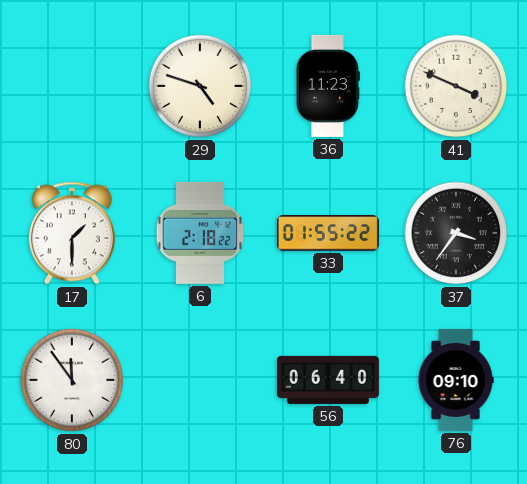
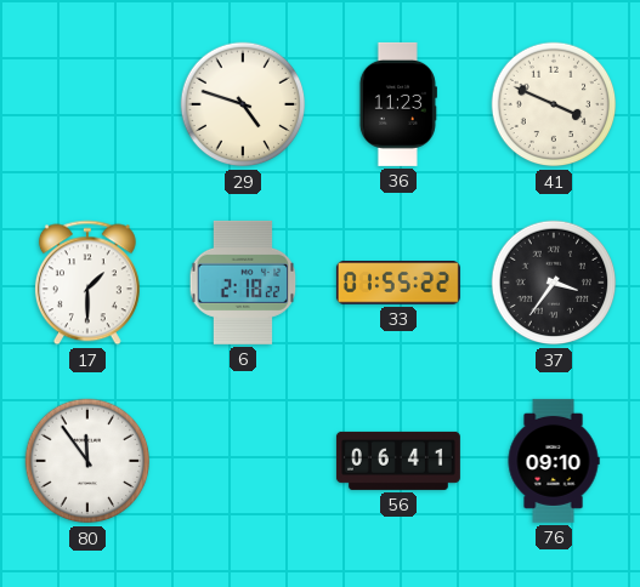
56: 06:40 -> 06:41 (398, 461)
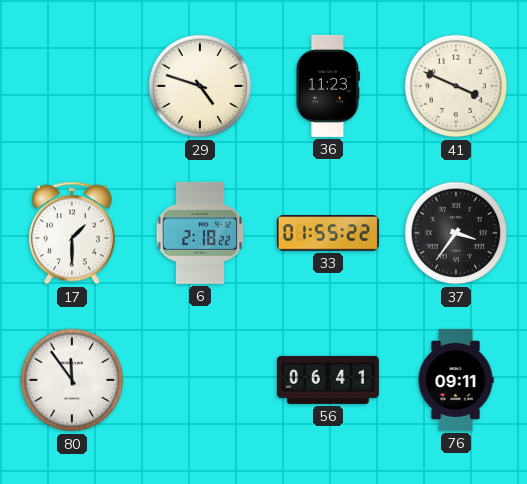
76: 09:10 -> 09:11 (456, 380)
